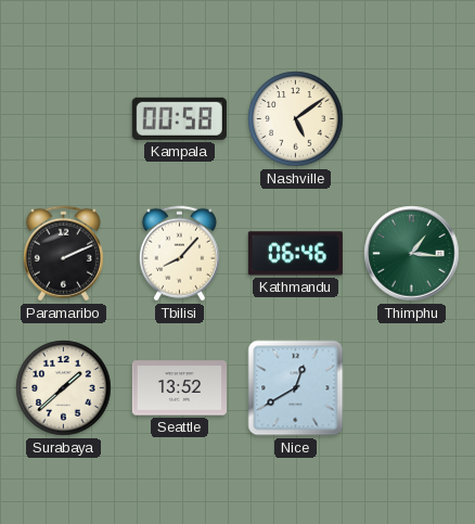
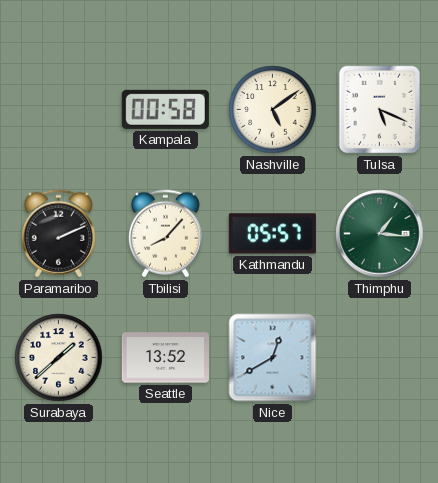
Tulsa: none -> 5:19 (380, 110)
Kathmandu: 06:46 -> 05:57 (272, 234)
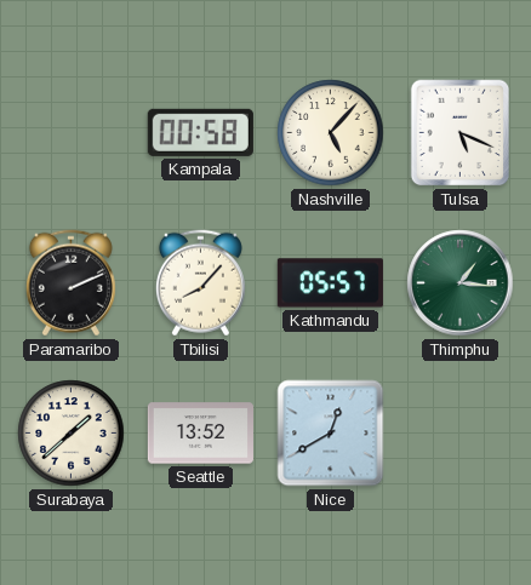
Nashville: 5:09 -> 5:07 (331, 133)
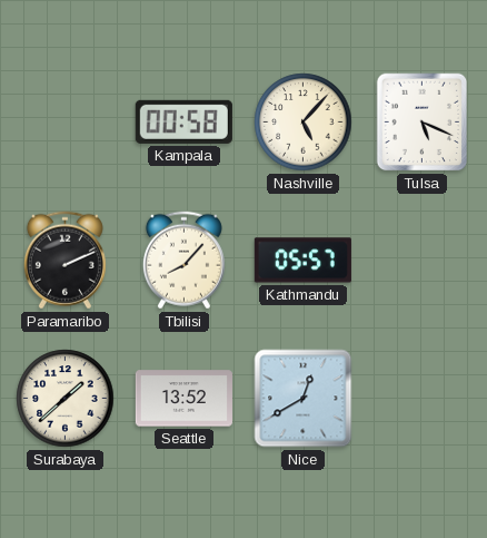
Thimphu: 1:16 -> none (461, 283)
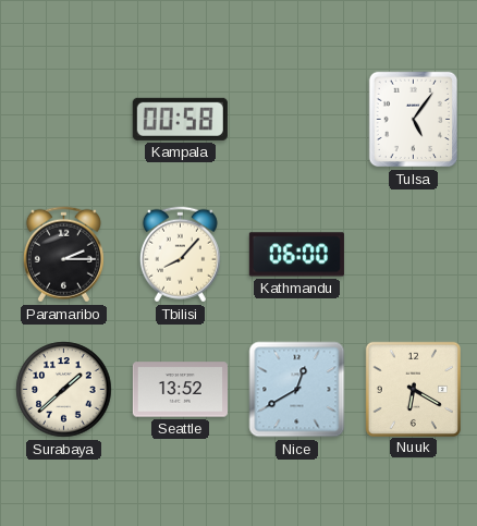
Nashville: 5:07 -> none (304, 123)
Tulsa: 5:19 -> 5:06 (414, 120)
Paramaribo: 2:11 -> 2:15 (63, 255)
Kathmandu: 05:57 -> 06:00 (296, 255)
Nuuk: none -> 6:20 (413, 389)
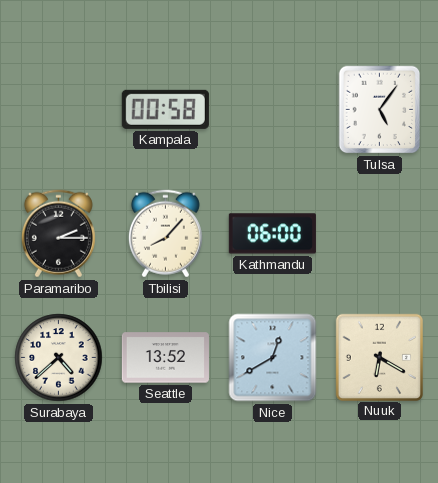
Surabaya: 1:38 -> 4:38 (59, 358)
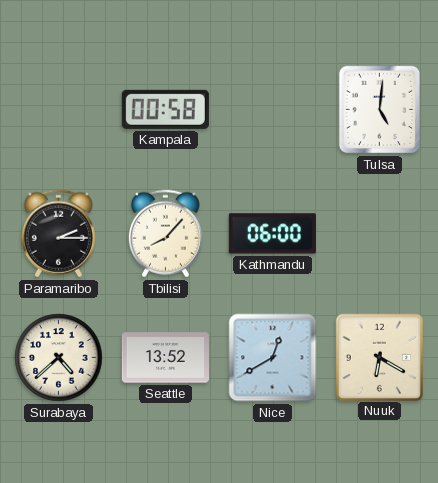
Tulsa: 5:06 -> 5:01 (380, 110)
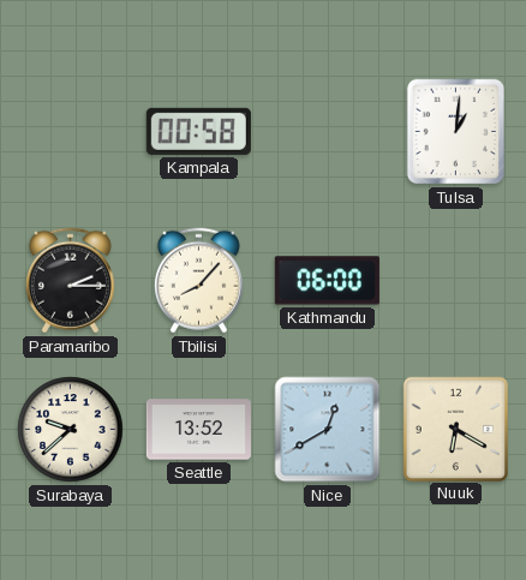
Tulsa: 5:01 -> 1:01 (456, 132)
Surabaya: 4:38 -> 9:38 (71, 430)
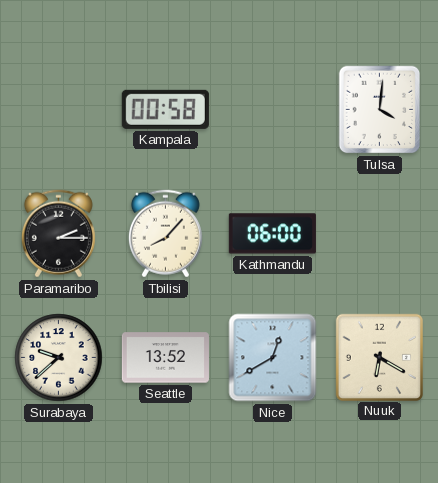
Tulsa: 1:01 -> 4:01 (380, 110)
